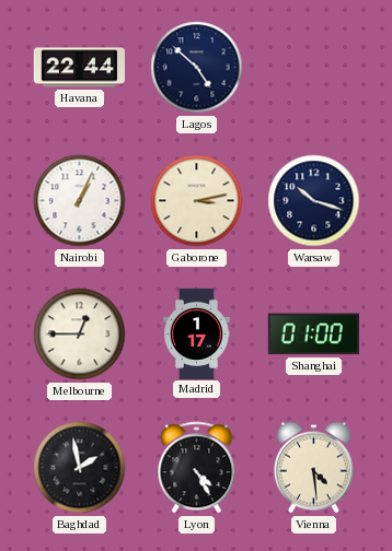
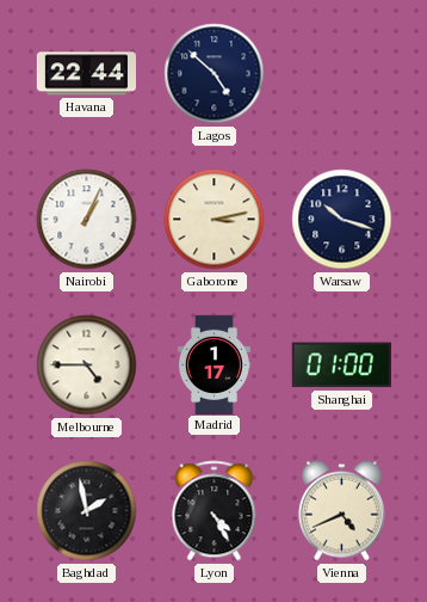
Melbourne: 12:45 -> 4:45 (87, 365)
Vienna: 4:29 -> 4:41 (341, 511)
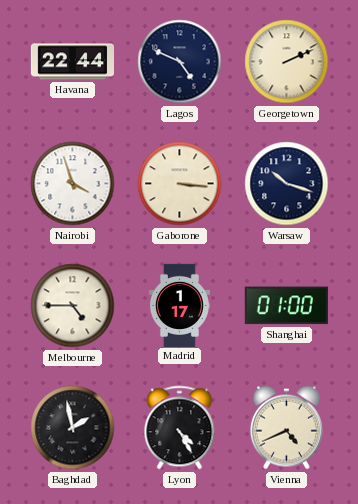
Lagos: 4:52 -> 4:49 (180, 62)
Georgetown: none -> 2:11 (287, 62)
Nairobi: 1:04 -> 3:57 (73, 184)
Gaborone: 3:13 -> 3:16 (180, 184)
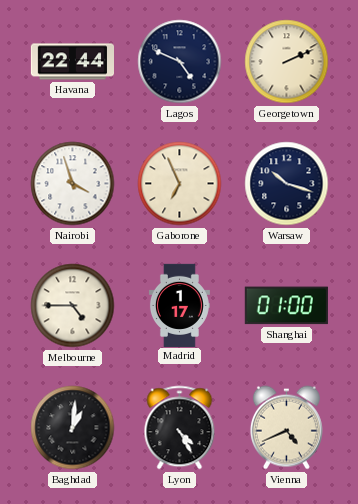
Gaborone: 3:16 -> 6:56 (180, 184)
Baghdad: 1:58 -> 1:01 (73, 428)
